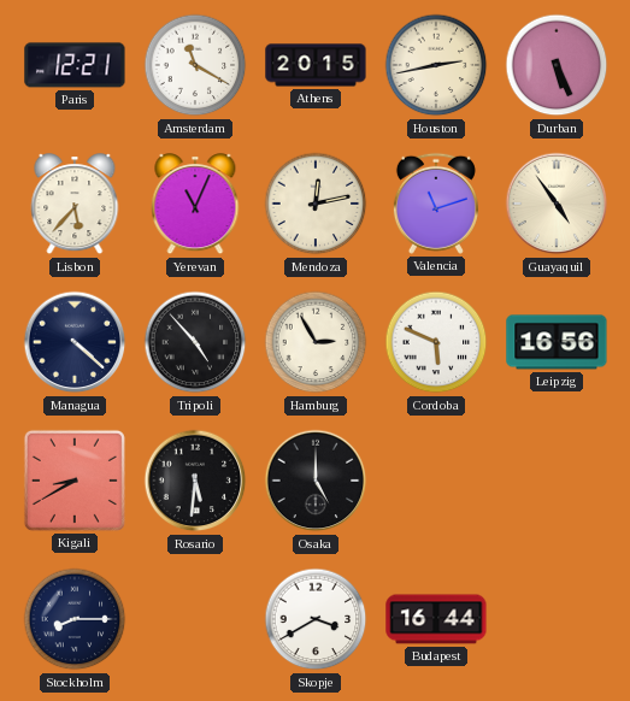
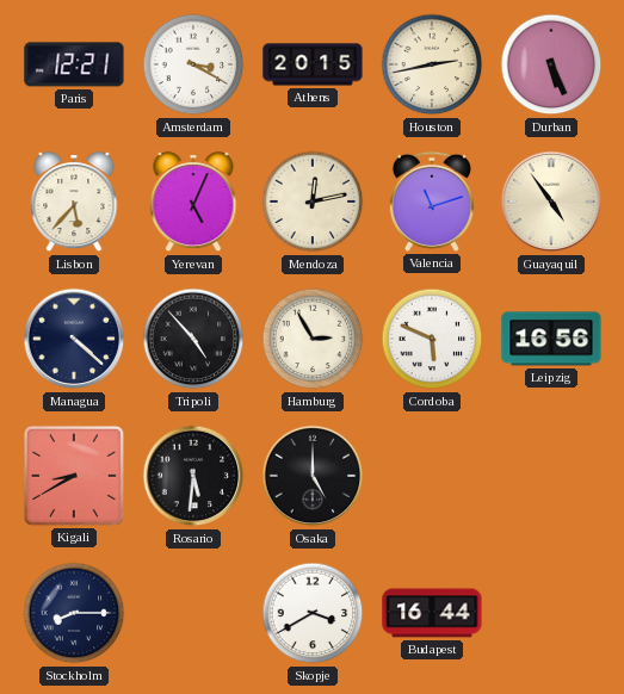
Amsterdam: 11:20 -> 3:20 (193, 64)
Yerevan: 11:04 -> 5:04 (193, 203)
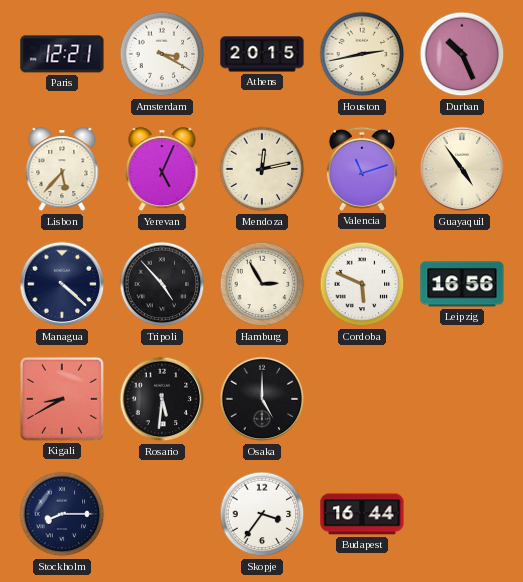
Durban: 5:26 -> 10:26 (462, 54)
Skopje: 3:40 -> 3:36 (262, 514)
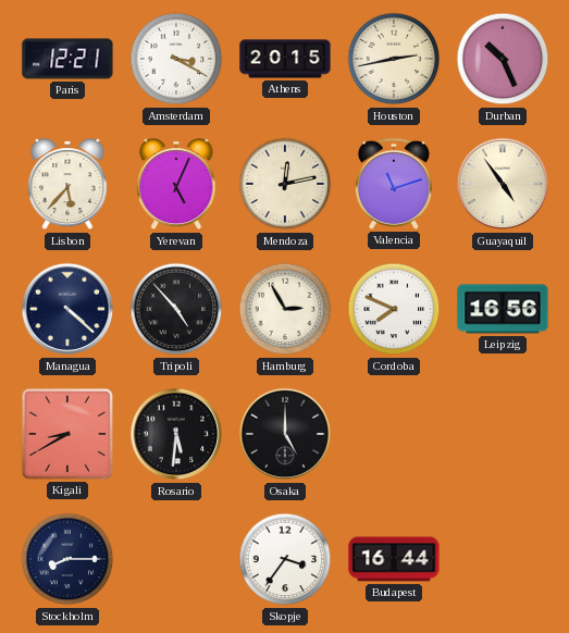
Cordoba: 5:49 -> 7:49 (394, 309)
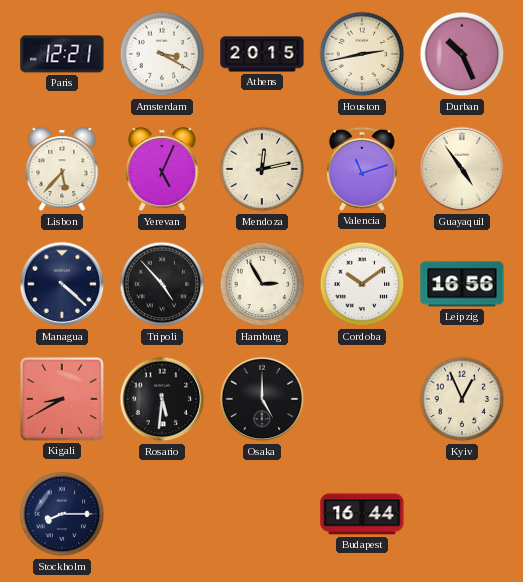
Cordoba: 7:49 -> 10:09 (362, 284)
Kyiv: none -> 12:56 (462, 399)
Skopje: 3:36 -> none (285, 559)
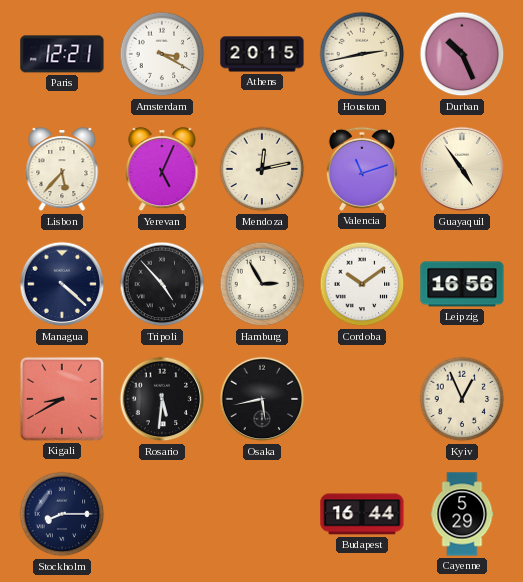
Osaka: 5:00 -> 5:43 (262, 399)
Cayenne: none -> 5:29 (462, 514)
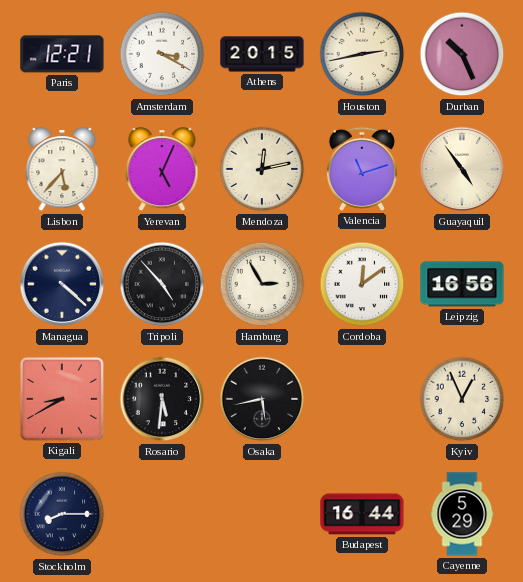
Cordoba: 10:09 -> 12:09 (362, 284)
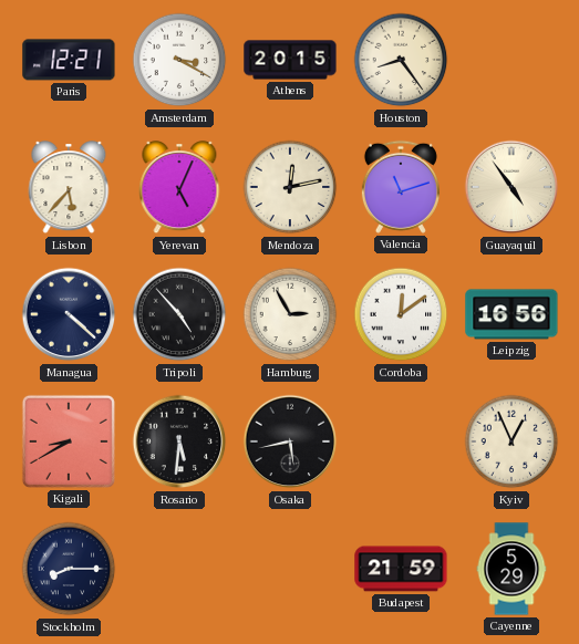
Houston: 2:43 -> 8:24 (401, 60)
Durban: 10:26 -> none (462, 54)
Budapest: 16:44 -> 21:59 (401, 569)
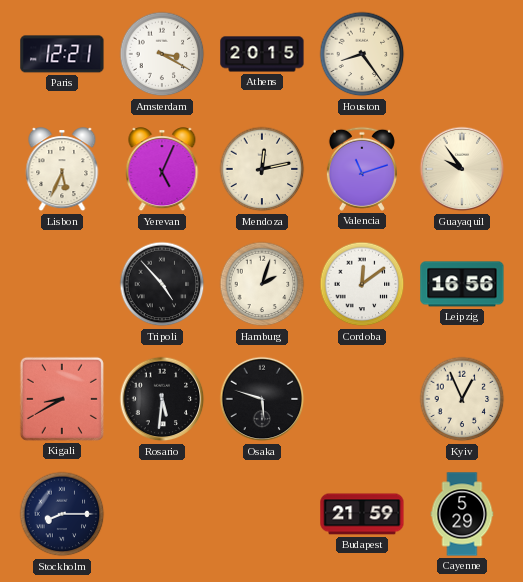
Lisbon: 5:37 -> 5:34 (62, 170)
Guayaquil: 4:54 -> 9:54 (462, 169)
Managua: 4:22 -> none (69, 314)
Hamburg: 2:55 -> 2:03 (262, 284)
Osaka: 5:43 -> 5:48 (262, 399)
